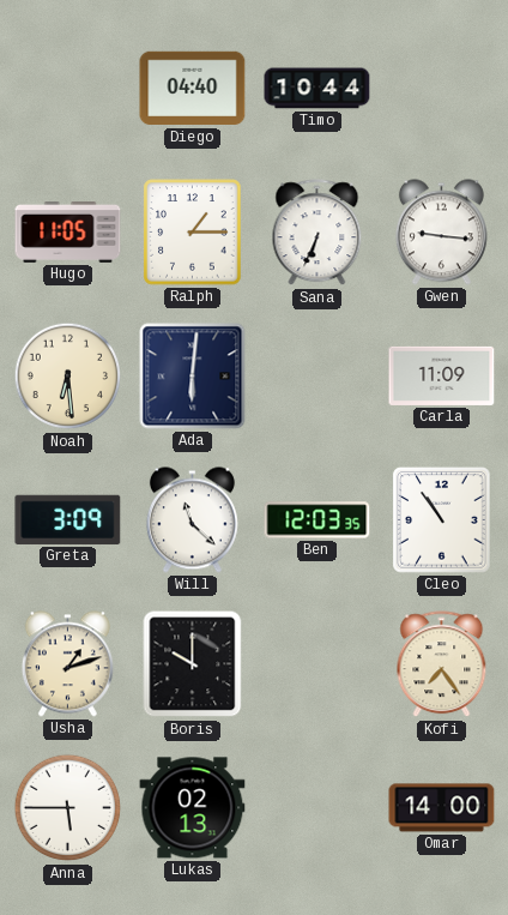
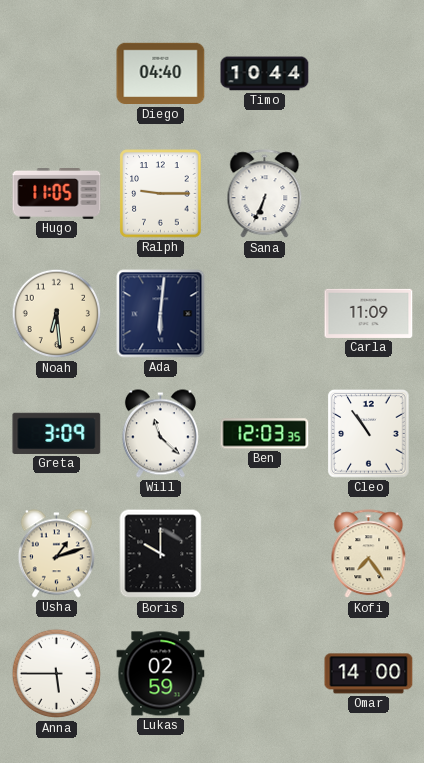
Ralph: 1:15 -> 9:15 (161, 194)
Gwen: 9:16 -> none (441, 233)
Lukas: 02:13 -> 02:59 (161, 674)
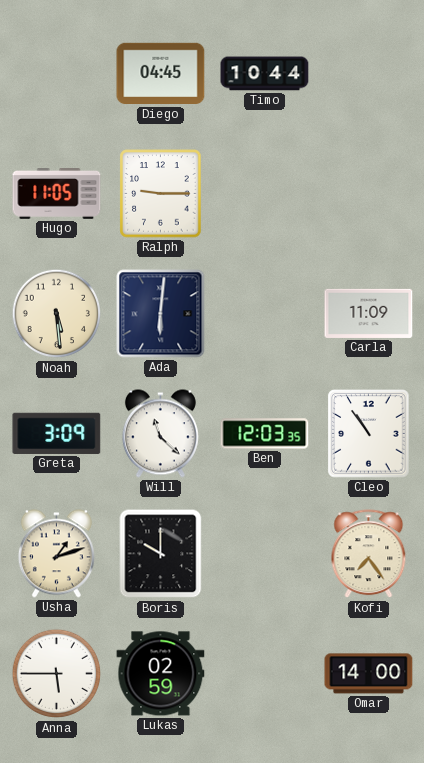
Diego: 04:40 -> 04:45 (161, 74)
Sana: 6:34 -> none (265, 194)
Noah: 6:29 -> 5:29 (57, 314)
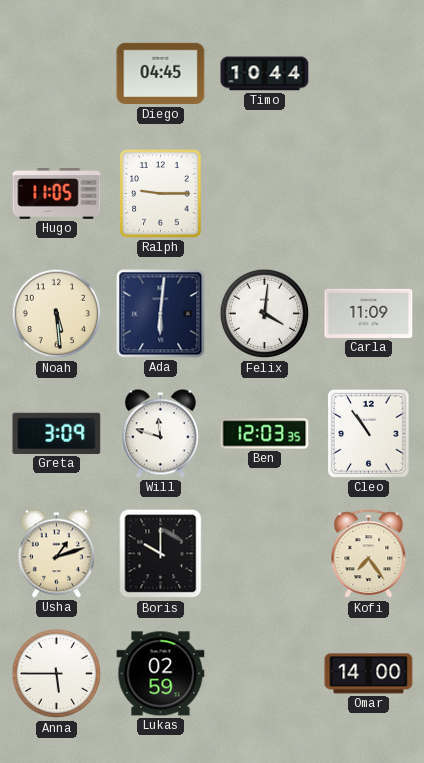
Felix: none -> 4:01 (265, 314)
Will: 11:22 -> 11:48 (160, 434)
